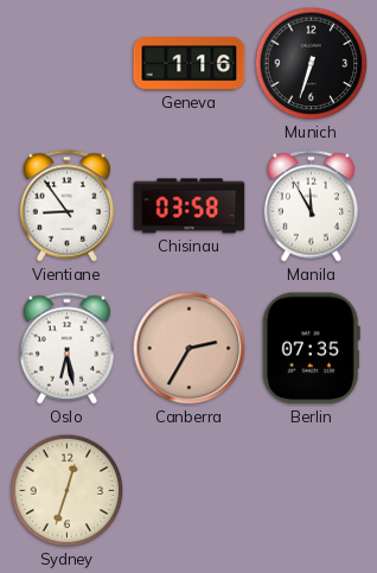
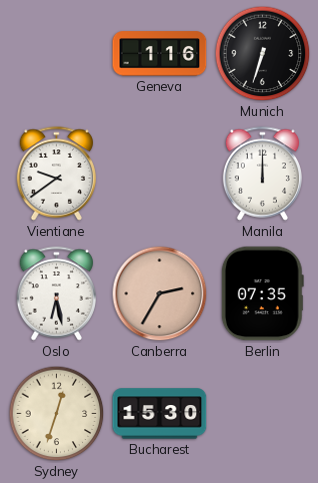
Vientiane: 8:54 -> 9:39 (56, 174)
Chisinau: 03:58 -> none (190, 206)
Manila: 11:55 -> 12:00 (262, 174)
Bucharest: none -> 15:30 (160, 414)
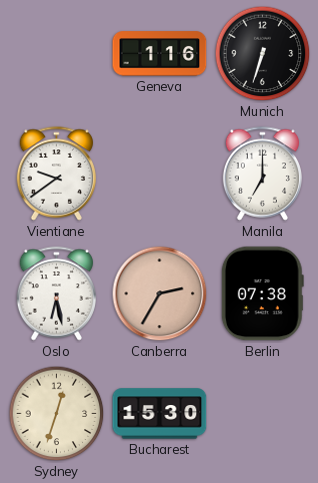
Manila: 12:00 -> 7:00 (262, 174)
Berlin: 07:35 -> 07:38 (262, 294)
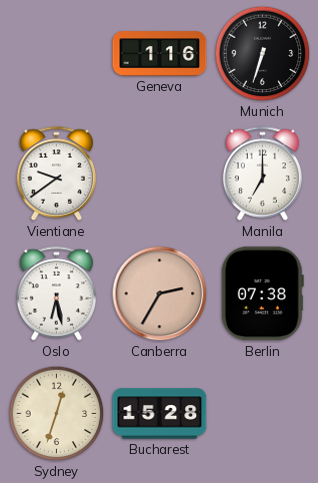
Bucharest: 15:30 -> 15:28 (160, 414)
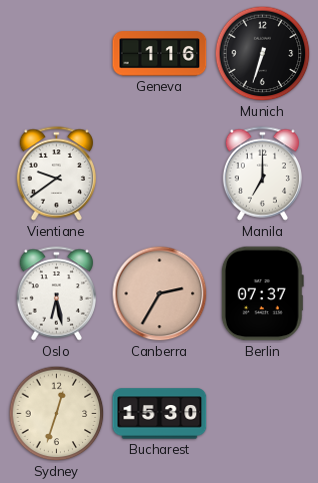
Berlin: 07:38 -> 07:37 (262, 294)
Bucharest: 15:28 -> 15:30 (160, 414)
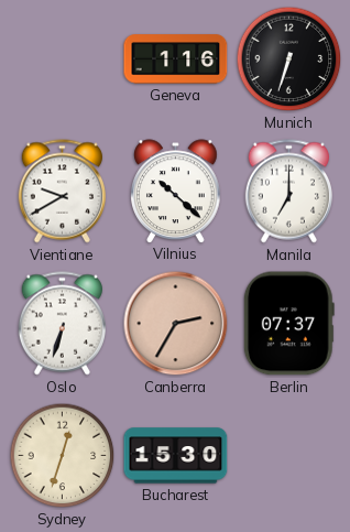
Vientiane: 9:39 -> 9:40 (62, 192)
Vilnius: none -> 10:22 (176, 191)
Oslo: 6:28 -> 6:33 (62, 324)
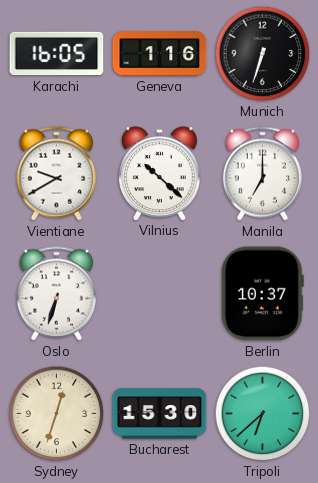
Karachi: none -> 16:05 (57, 54)
Canberra: 2:35 -> none (176, 324)
Berlin: 07:37 -> 10:37 (262, 294)
Tripoli: none -> 6:38 (263, 414)
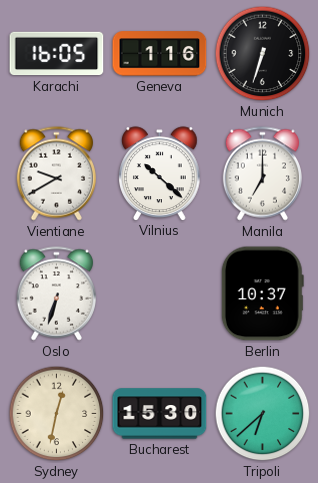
Sydney: 12:33 -> 12:32 (57, 414)
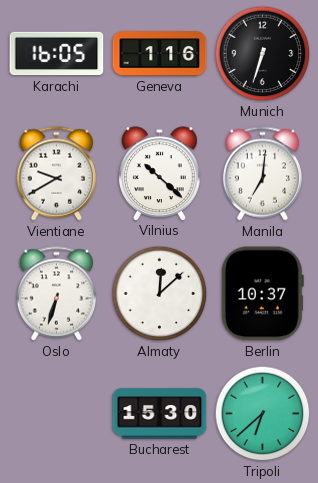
Manila: 7:00 -> 7:01 (262, 174)
Almaty: none -> 12:08 (160, 294)
Sydney: 12:32 -> none (57, 414)
